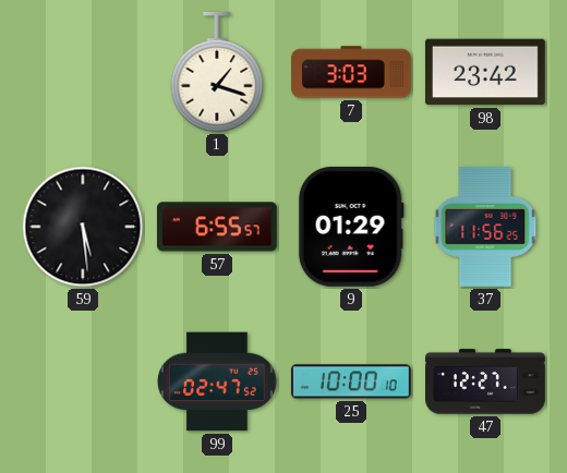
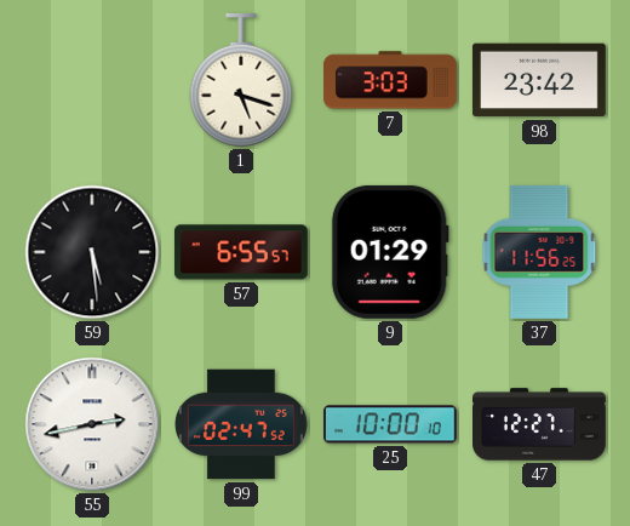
1: 1:18 -> 5:18 (241, 80)
55: none -> 2:43 (92, 424)
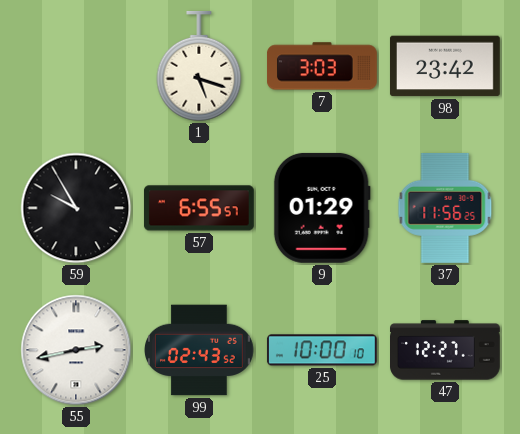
59: 5:29 -> 9:55 (76, 208)
99: 02:47 -> 02:43 (200, 350)
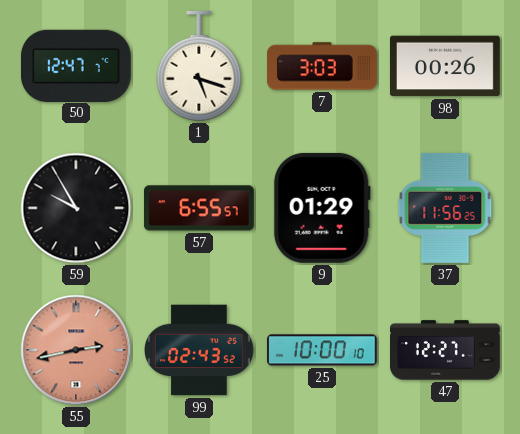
50: none -> 12:47 (76, 65)
98: 23:42 -> 00:26 (445, 66)
55 dial: white -> salmon (76, 350)
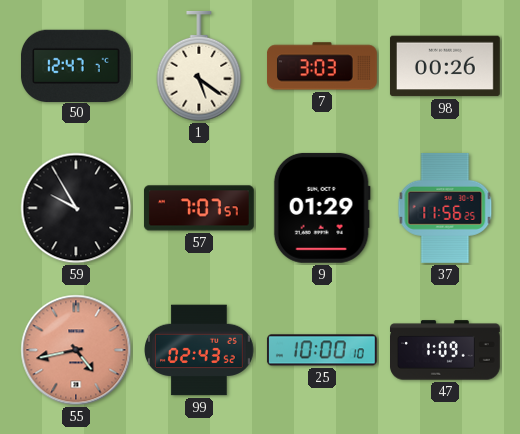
1: 5:18 -> 5:21 (199, 66)
57: 6:55 -> 7:07 (199, 208)
55: 2:43 -> 4:43 (76, 350)
47: 12:27 -> 1:09 (446, 350)
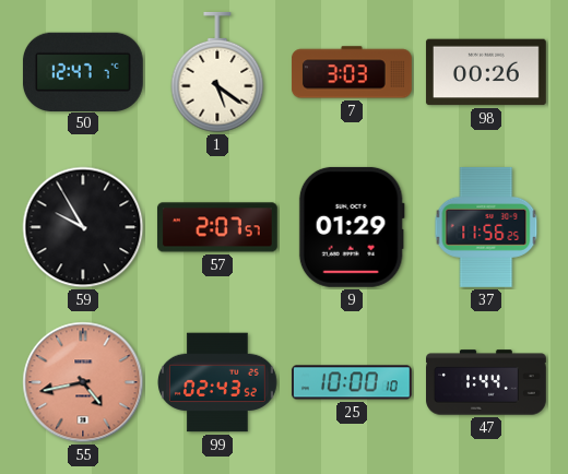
57: 7:07 -> 2:07 (217, 227)
47: 1:09 -> 1:44 (487, 382)
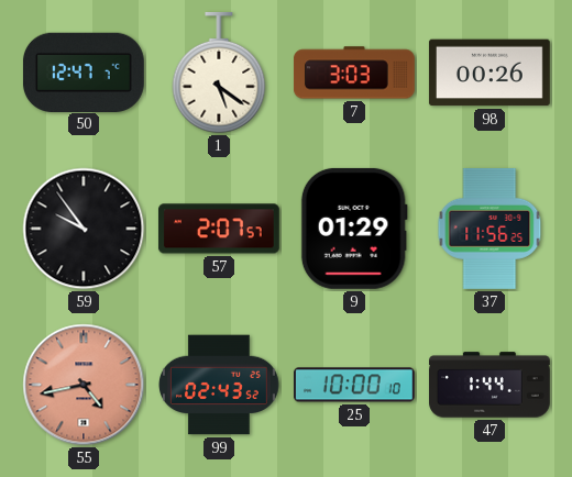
59: 9:55 -> 9:54 (84, 229)
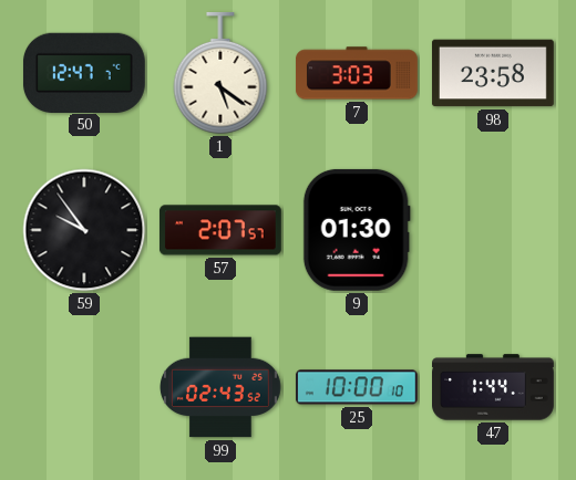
98: 00:26 -> 23:58 (493, 73)
9: 01:29 -> 01:30 (357, 230)
37: 11:56 -> none (490, 229)
55: 4:43 -> none (84, 385)
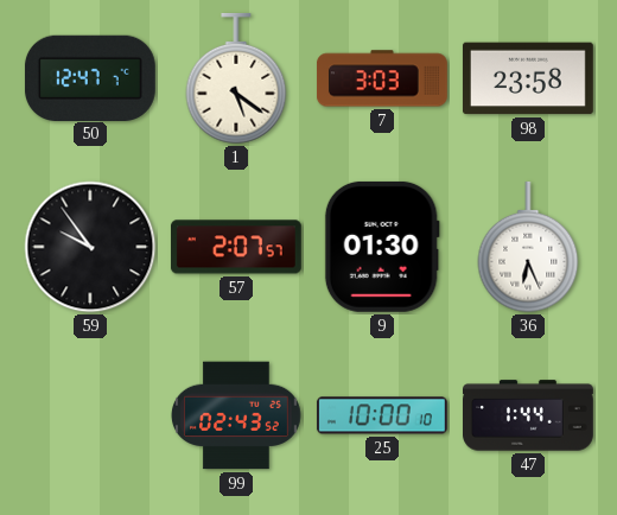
36: none -> 6:26 (528, 247)
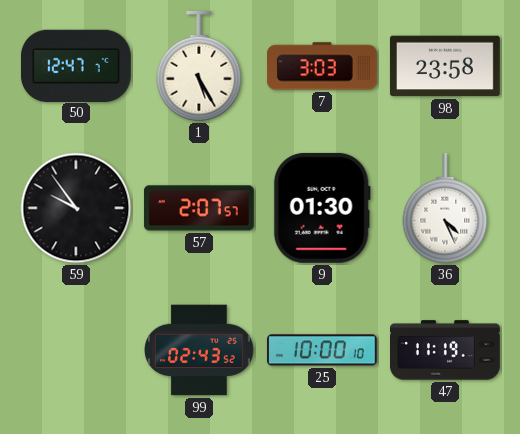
1: 5:21 -> 5:25 (199, 66)
36: 6:26 -> 4:26 (445, 208)
47: 1:44 -> 11:19 (446, 350)
